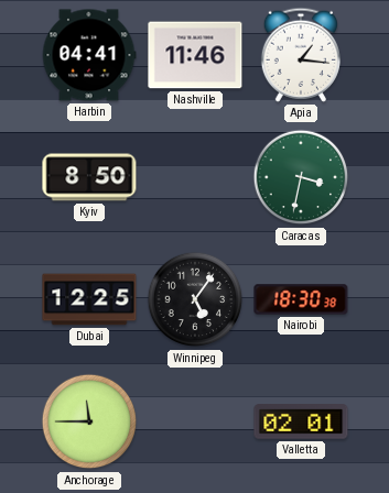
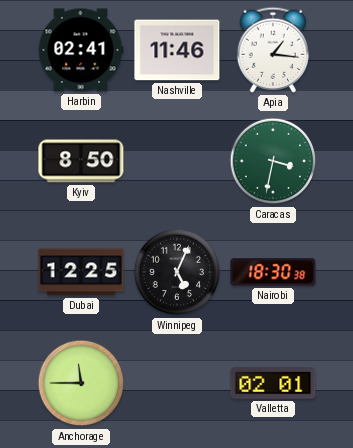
Harbin: 04:41 -> 02:41 (81, 50)
Winnipeg: 5:06 -> 5:04 (177, 272)
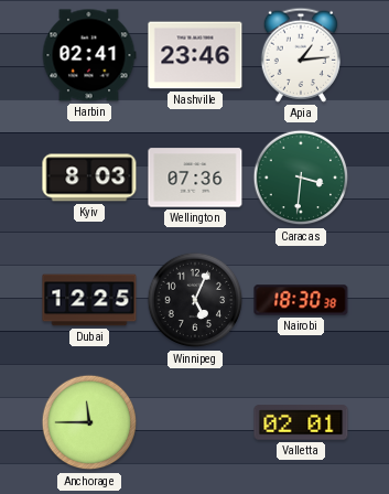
Nashville: 11:46 -> 23:46 (195, 55)
Apia: 1:16 -> 1:14 (301, 55)
Kyiv: 8:50 -> 8:03 (89, 178)
Wellington: none -> 07:36 (195, 178)
Caracas: 3:32 -> 3:31 (301, 178)
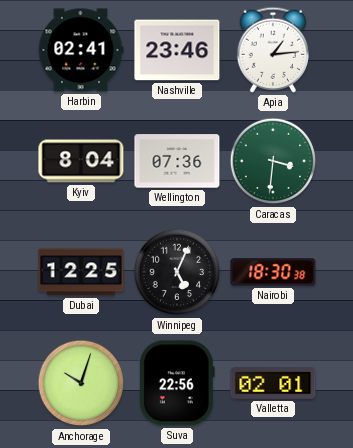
Kyiv: 8:03 -> 8:04 (81, 161)
Anchorage: 11:45 -> 10:03 (81, 383)
Suva: none -> 22:56 (178, 383)
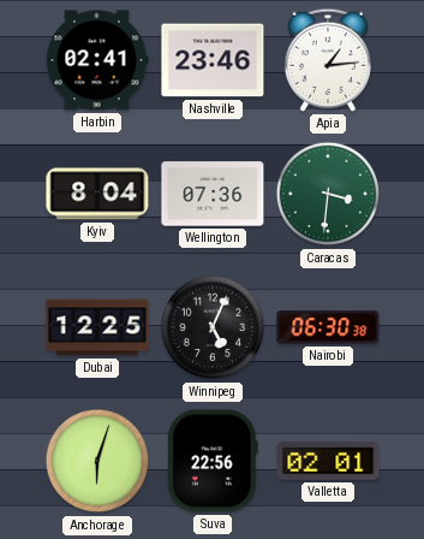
Nairobi: 18:30 -> 06:30 (328, 327)
Anchorage: 10:03 -> 6:03 (97, 461)
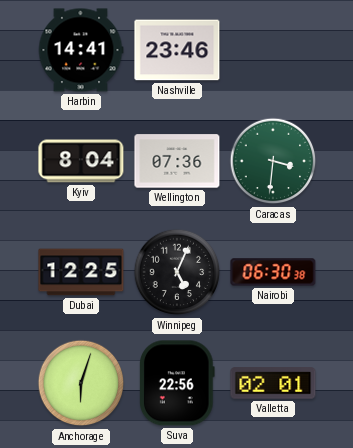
Harbin: 02:41 -> 14:41 (81, 50)
Apia: 1:14 -> none (328, 60)
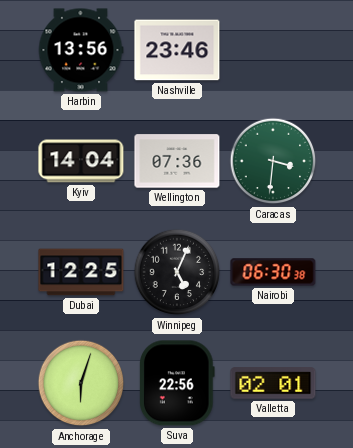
Harbin: 14:41 -> 13:56 (81, 50)
Kyiv: 8:04 -> 14:04 (81, 161)
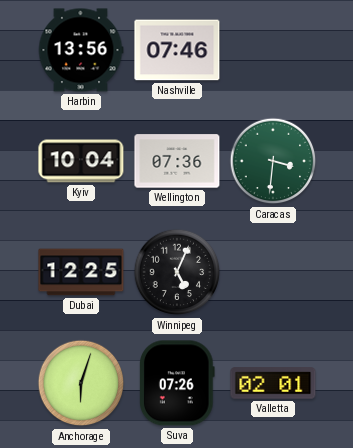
Nashville: 23:46 -> 07:46 (177, 50)
Kyiv: 14:04 -> 10:04 (81, 161)
Nairobi: 06:30 -> none (273, 272)
Suva: 22:56 -> 07:26 (178, 383)
